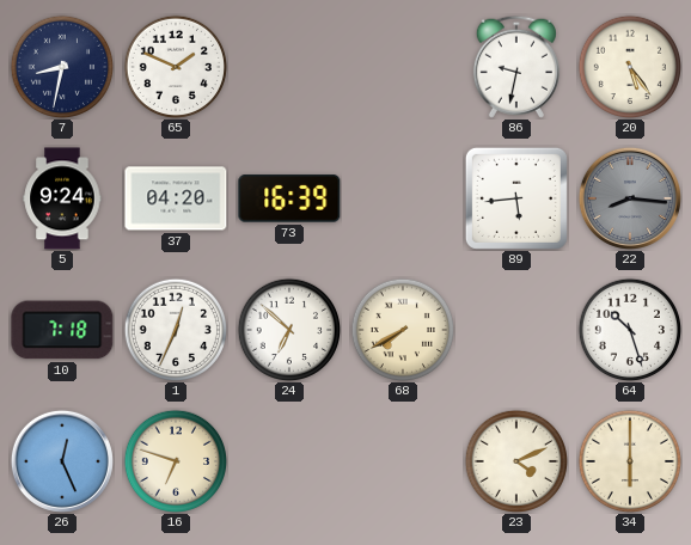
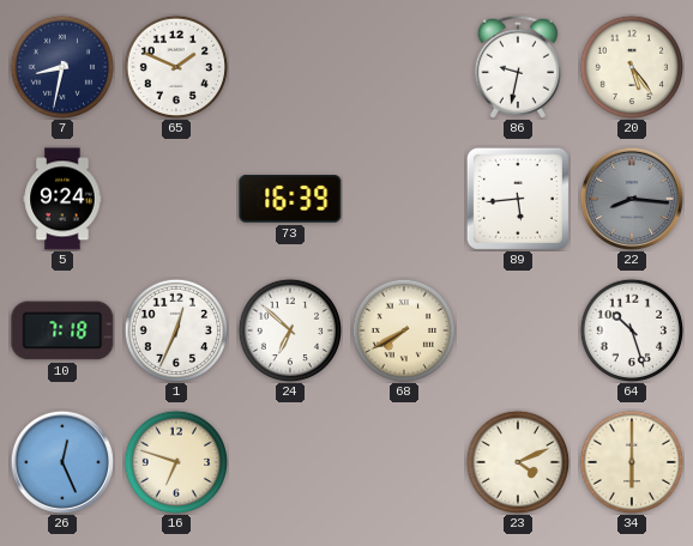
37: 04:20 -> none (176, 198)
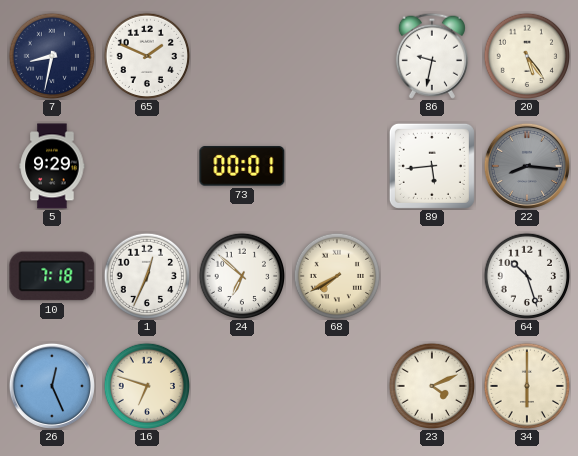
5: 9:24 -> 9:29 (52, 166)
73: 16:39 -> 00:01 (242, 166)
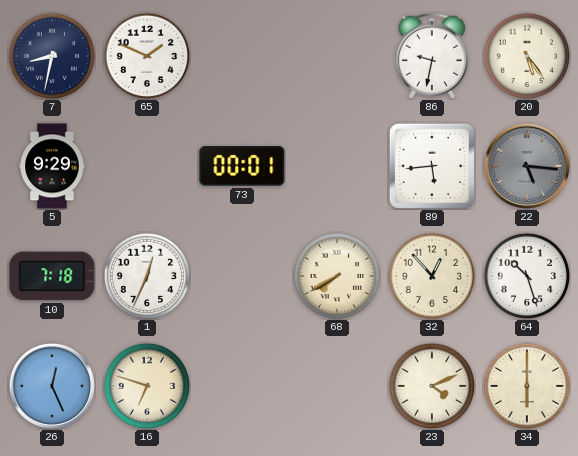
22: 8:16 -> 5:16 (527, 166)
24: 6:52 -> none (241, 275)
32: none -> 12:53 (431, 275)
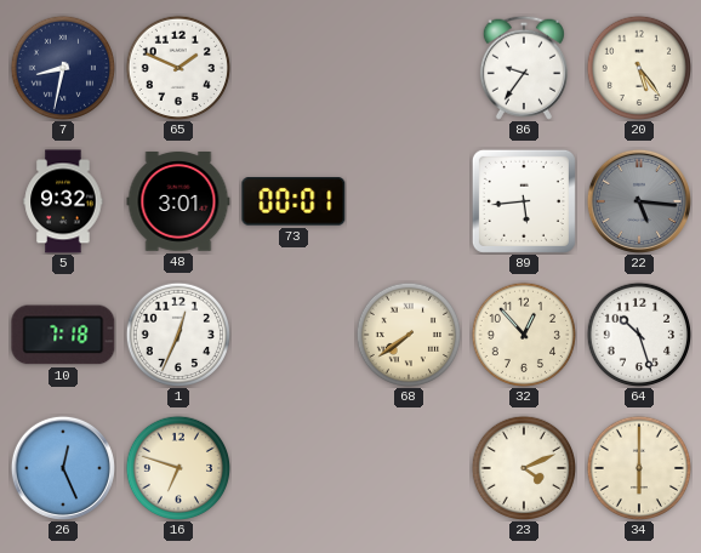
86: 9:32 -> 9:36 (524, 68)
5: 9:29 -> 9:32 (63, 201)
48: none -> 3:01 (178, 203)
68: 7:40 -> 7:39 (408, 333)
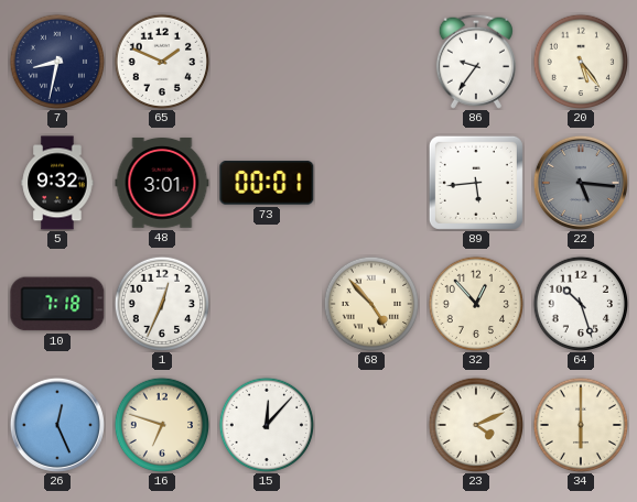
68: 7:39 -> 4:53 (370, 303)
15: none -> 12:07 (266, 424)
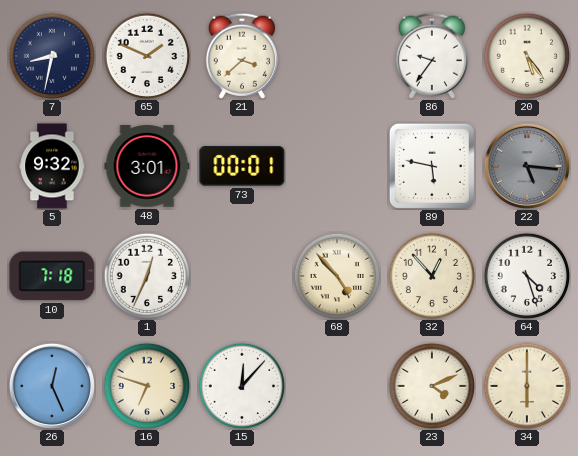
21: none -> 3:38 (242, 56)
89: 5:44 -> 5:47 (432, 166)
64: 10:27 -> 4:27 (526, 275)
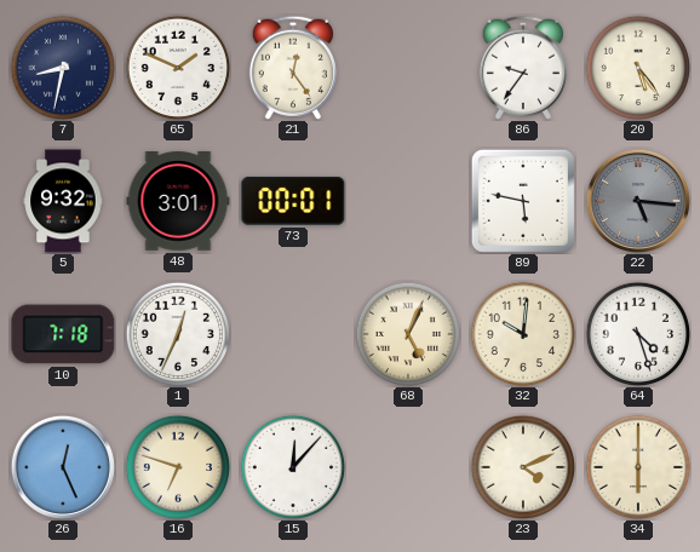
21: 3:38 -> 12:24 (293, 68)
68: 4:53 -> 5:04 (407, 333)
32: 12:53 -> 10:01 (522, 333)
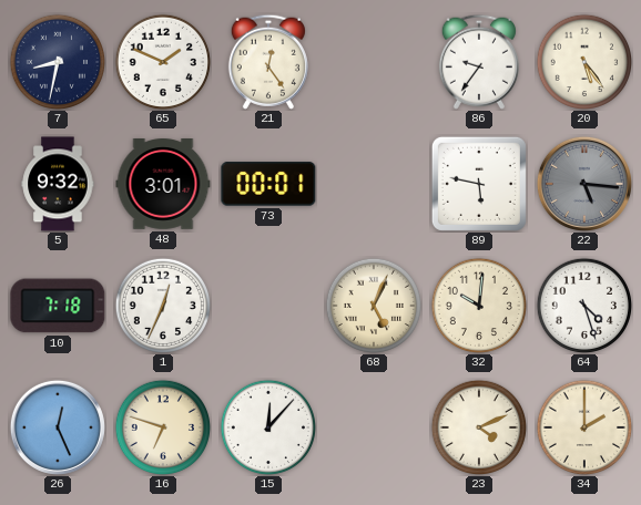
34: 6:00 -> 2:00 (583, 426)
